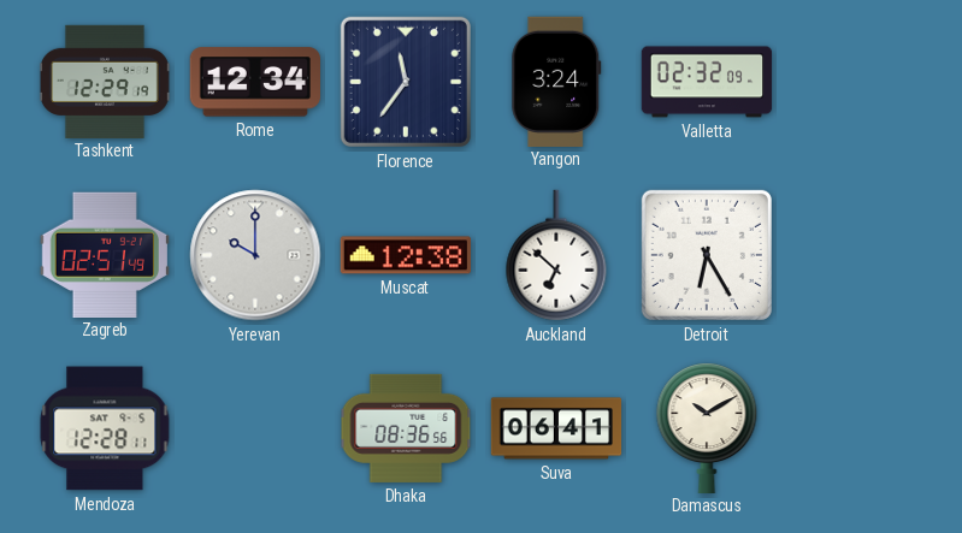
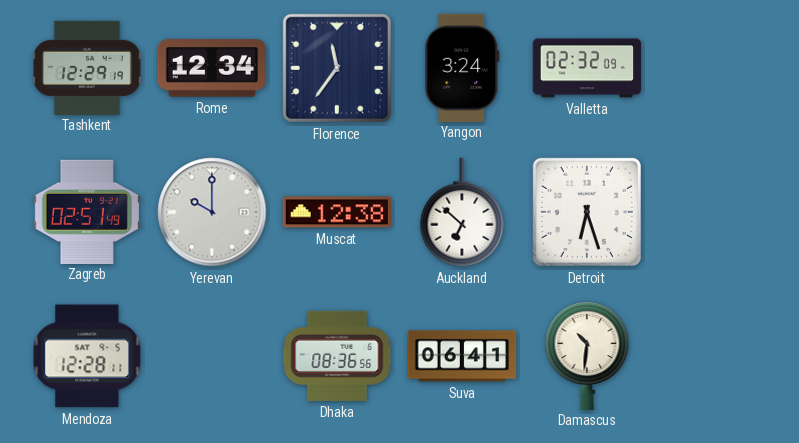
Detroit: 6:25 -> 6:27 (587, 212)
Damascus: 10:10 -> 10:31 (587, 355)
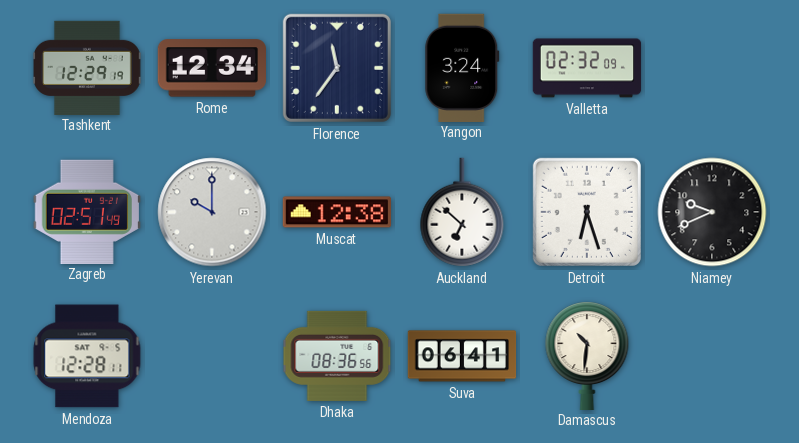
Niamey: none -> 9:41 (712, 212)
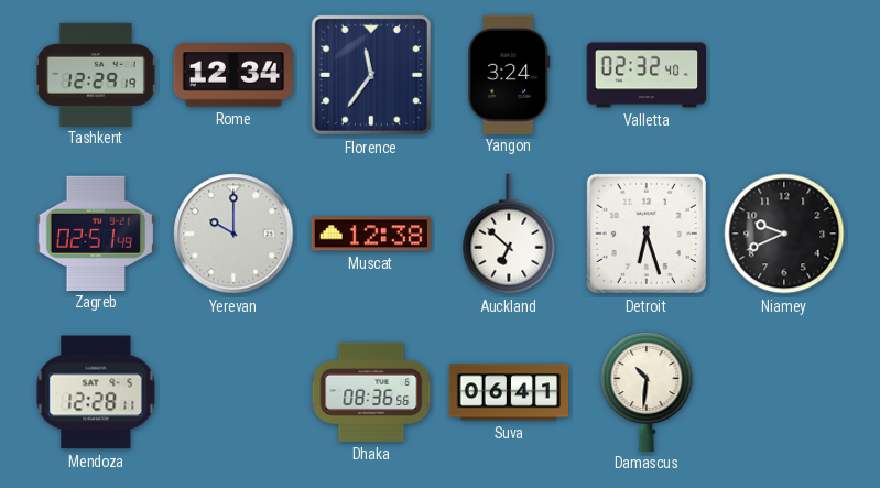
Valletta: 02:32:09 -> 02:32:40 (647, 75)
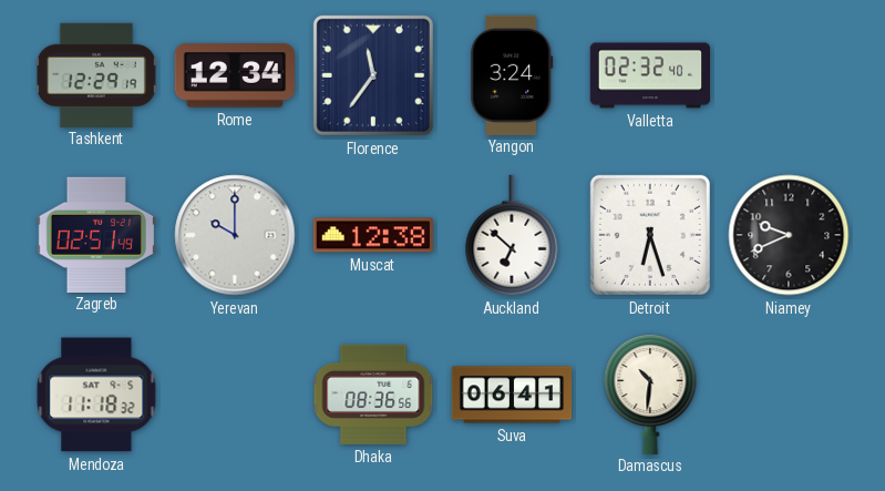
Mendoza: 12:28 -> 11:18 (96, 395)
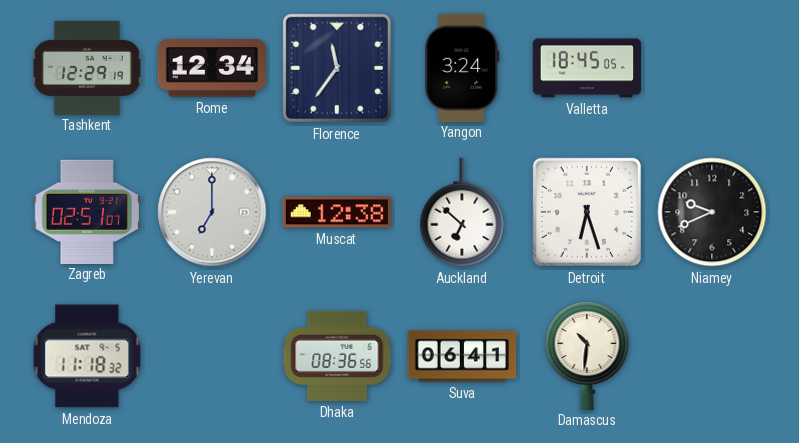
Valletta: 02:32 -> 18:45 (587, 68)
Zagreb: 02:51:49 -> 02:51:07 (86, 211)
Yerevan: 10:00 -> 7:00 (212, 212)
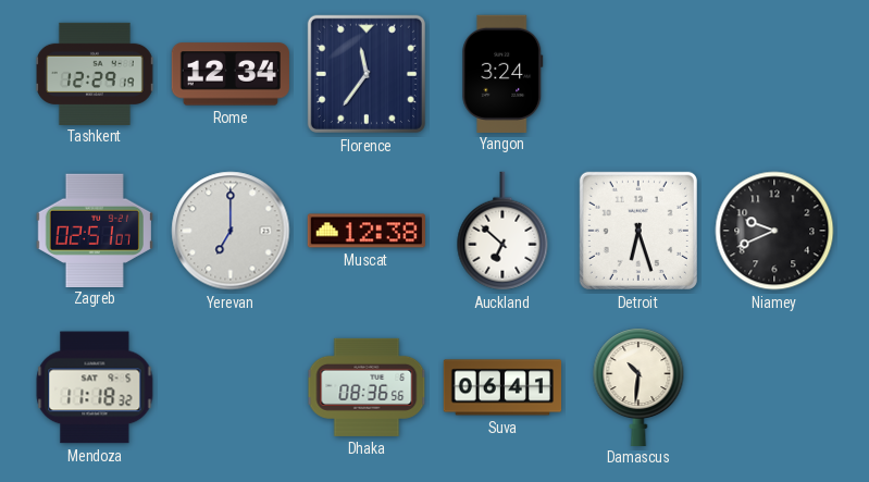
Valletta: 18:45 -> none (587, 68)
